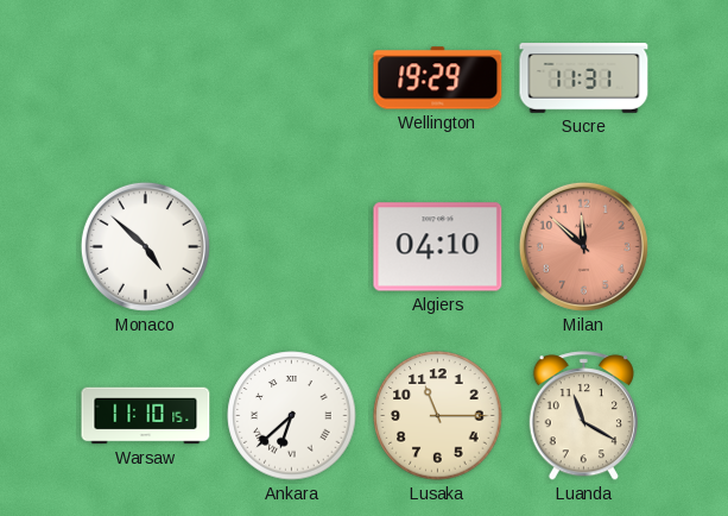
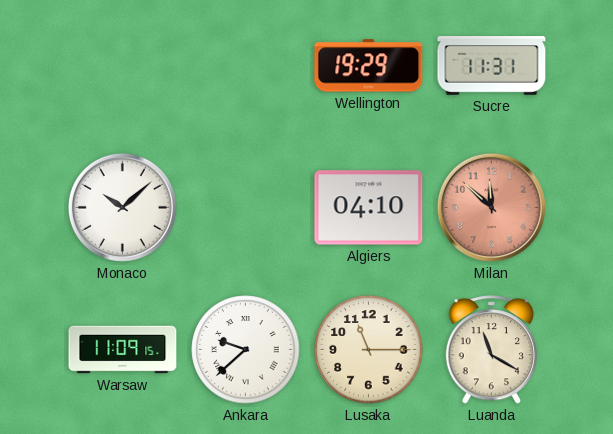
Monaco: 4:52 -> 10:08 (122, 207)
Warsaw: 11:10 -> 11:09 (123, 350)
Ankara: 6:38 -> 9:38 (246, 350)
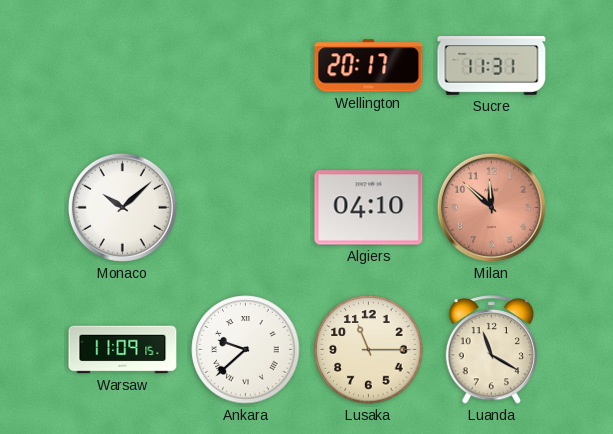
Wellington: 19:29 -> 20:17 (369, 66)
